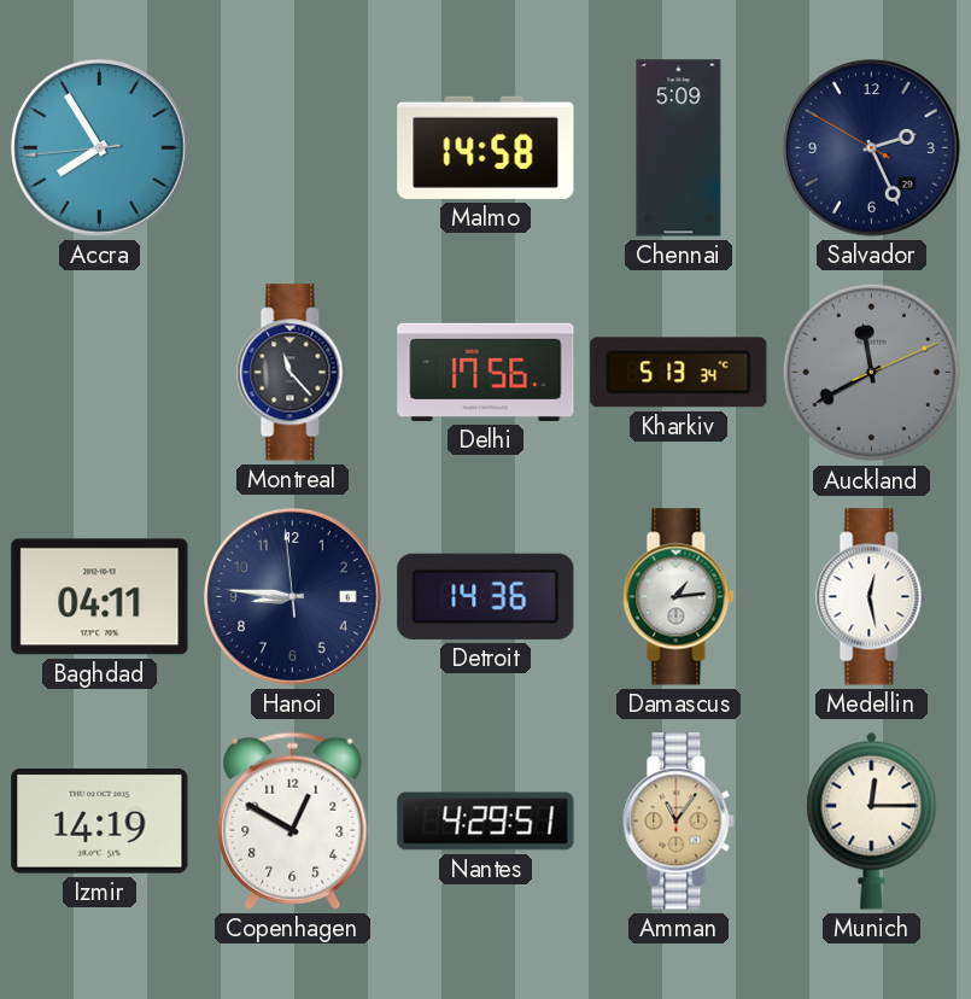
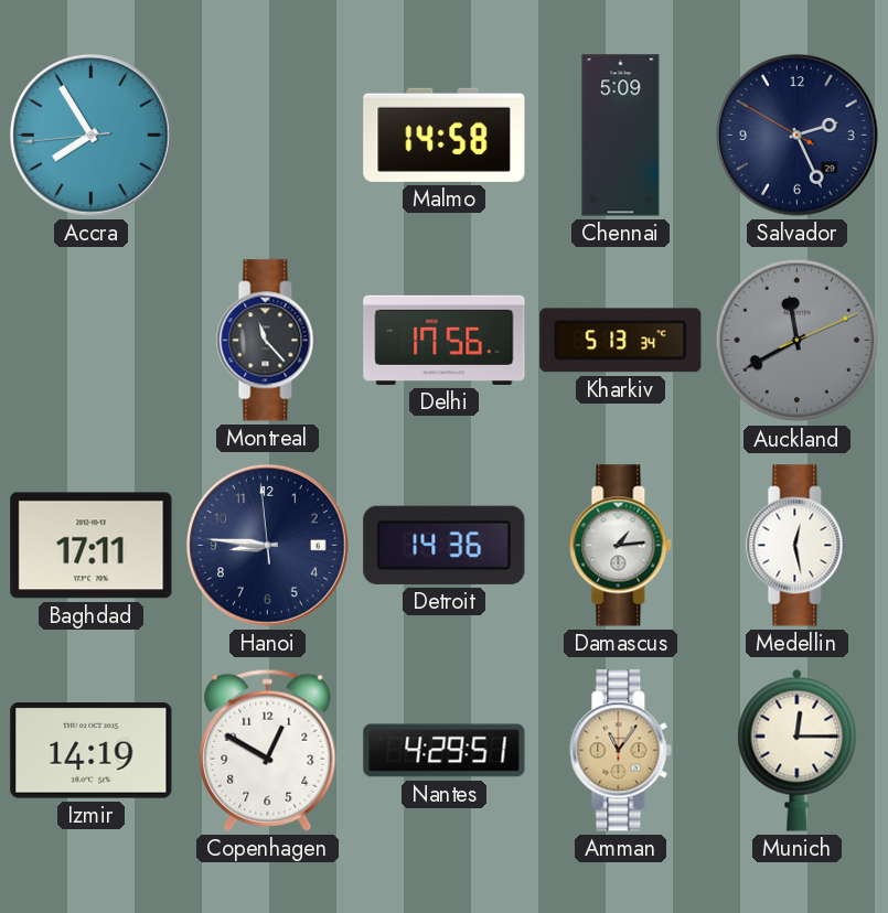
Baghdad: 04:11 -> 17:11 (92, 546)
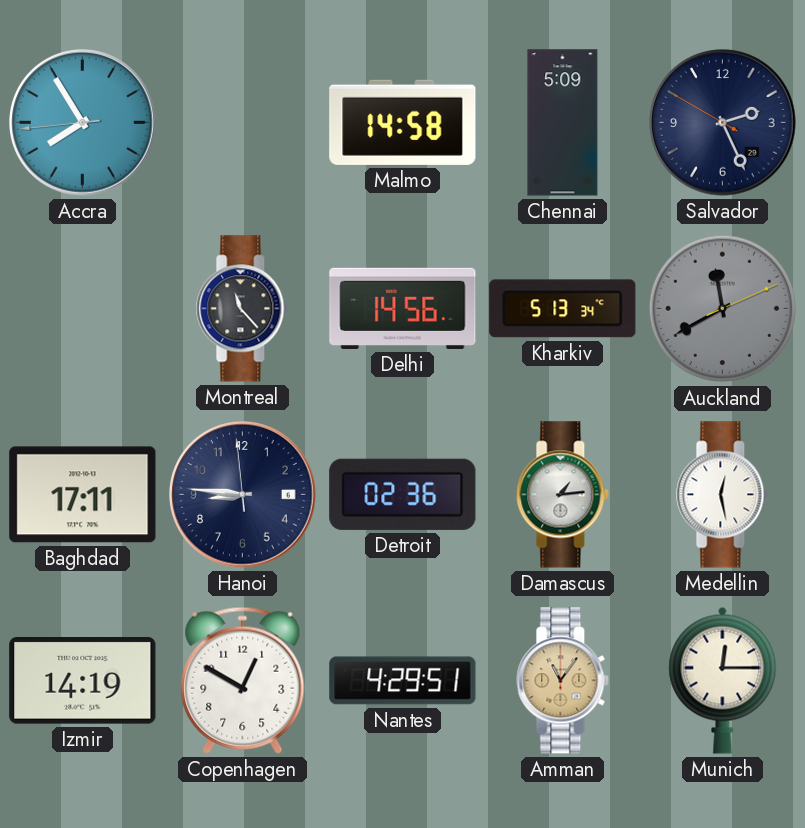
Delhi: 17:56 -> 14:56 (403, 308)
Detroit: 14:36 -> 02:36 (403, 494)
